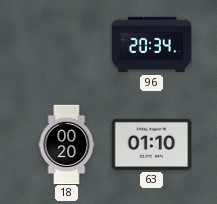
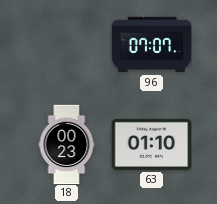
96: 20:34 -> 07:07 (151, 45)
18: 00:20 -> 00:23 (67, 144)
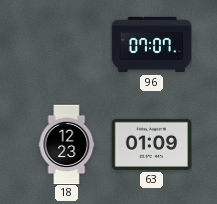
18: 00:23 -> 12:23 (67, 144)
63: 01:10 -> 01:09 (151, 144)
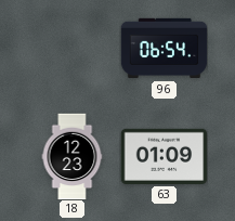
96: 07:07 -> 06:54 (164, 49)
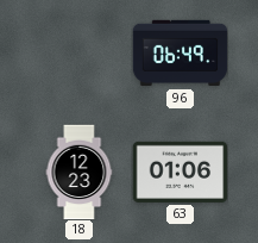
96: 06:54 -> 06:49 (180, 54)
63: 01:09 -> 01:06 (180, 172)
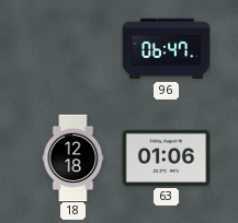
96: 06:49 -> 06:47 (166, 49)
18: 12:23 -> 12:18 (73, 157)
